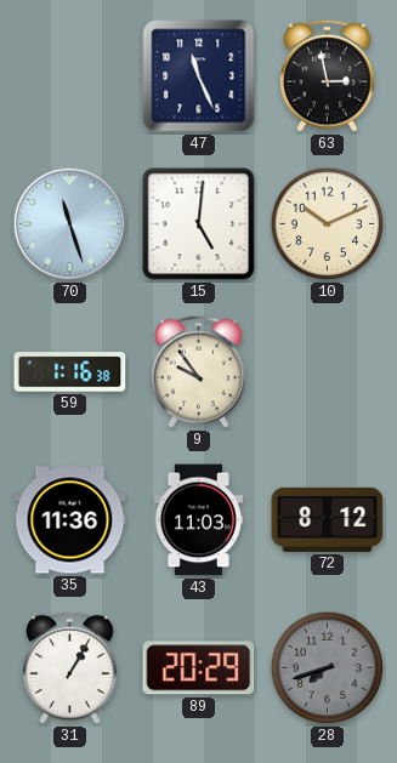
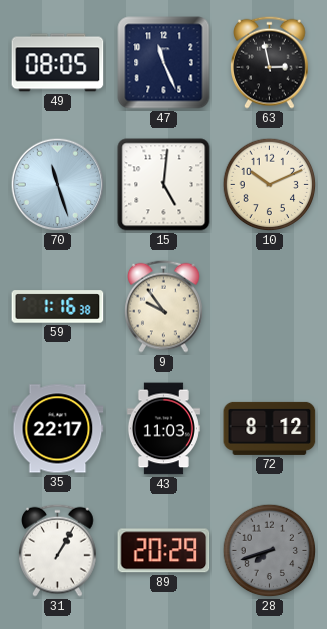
49: none -> 08:05 (58, 63)
35: 11:36 -> 22:17 (58, 429)
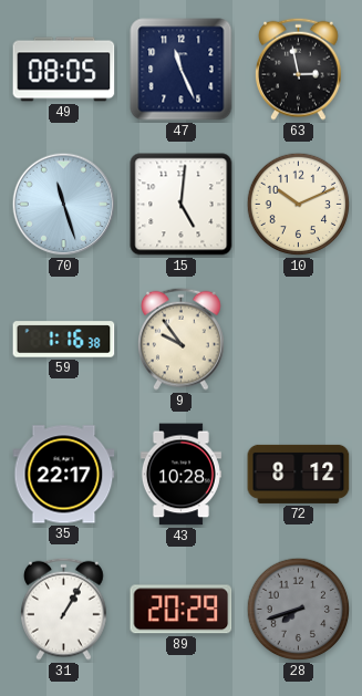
43: 11:03 -> 10:28 (180, 475)
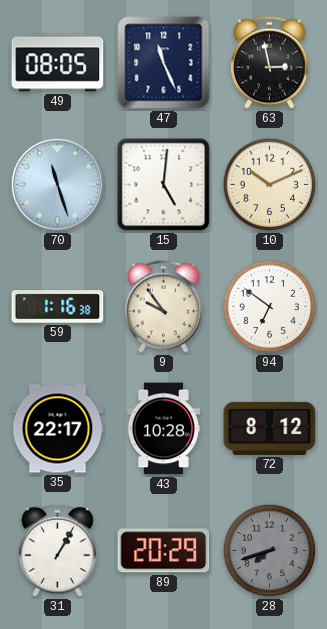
94: none -> 6:51 (270, 307)
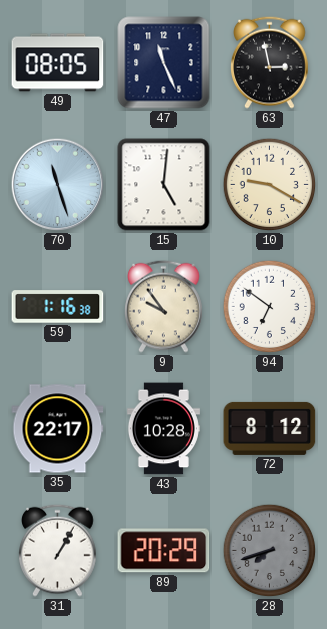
10: 10:11 -> 9:20 (270, 185)
